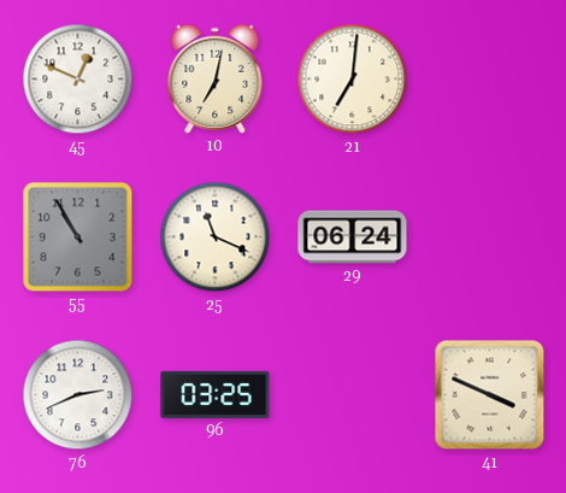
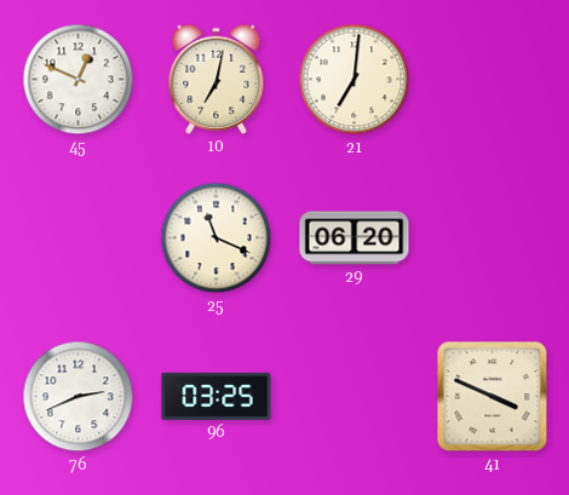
55: 10:55 -> none (78, 237)
29: 06:24 -> 06:20 (355, 238)
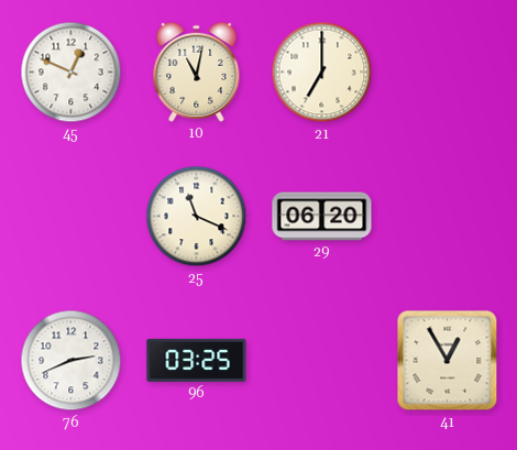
10: 7:02 -> 11:02 (197, 72)
21: 7:01 -> 7:00 (322, 73)
41: 3:49 -> 12:55 (448, 361)
